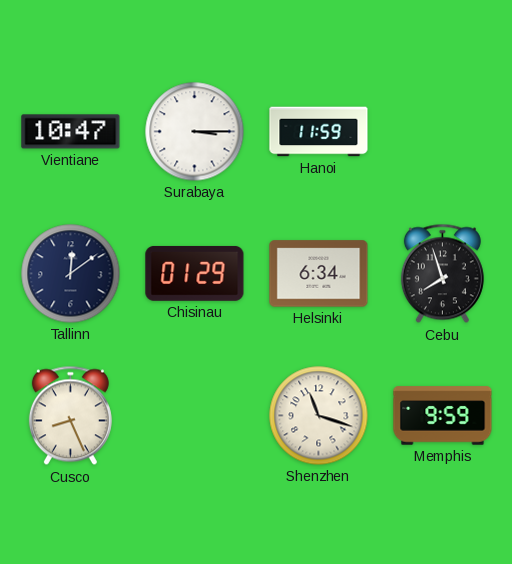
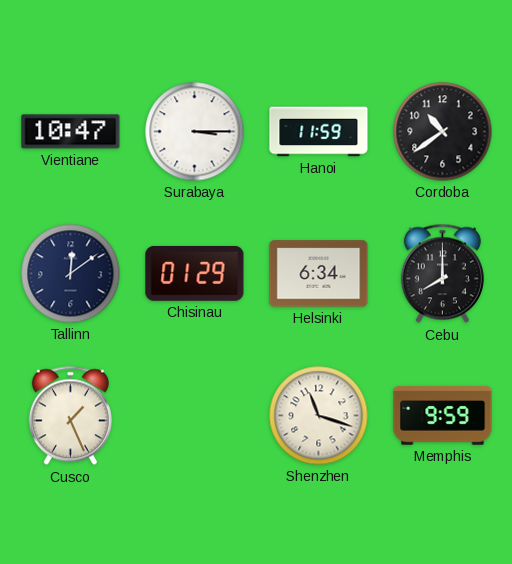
Cordoba: none -> 10:39 (443, 132)
Cebu: 7:57 -> 8:00 (442, 274)
Cusco: 8:26 -> 1:26 (70, 416)
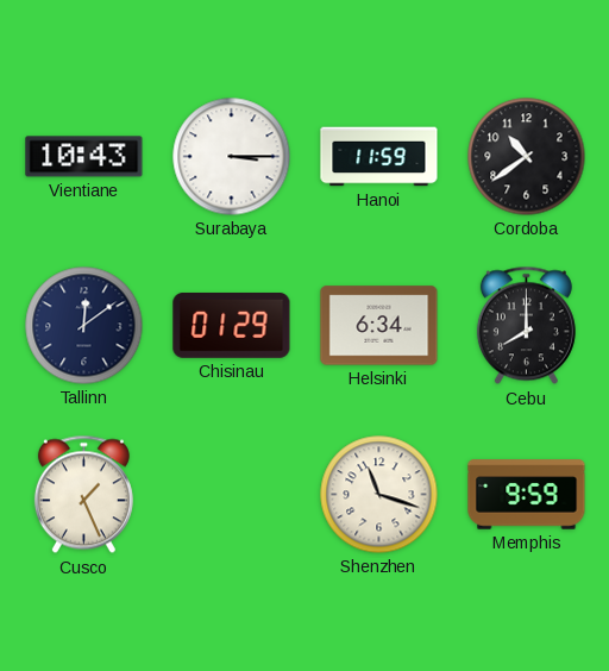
Vientiane: 10:47 -> 10:43 (84, 157)
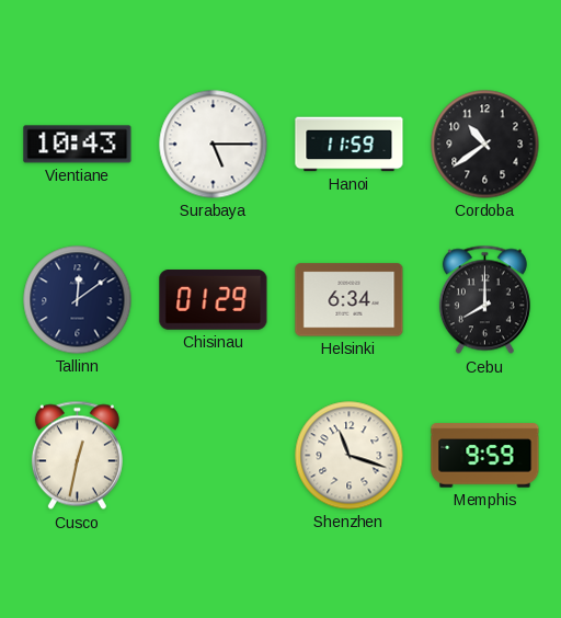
Surabaya: 3:15 -> 5:15 (214, 145)
Cusco: 1:26 -> 12:32 (77, 456)
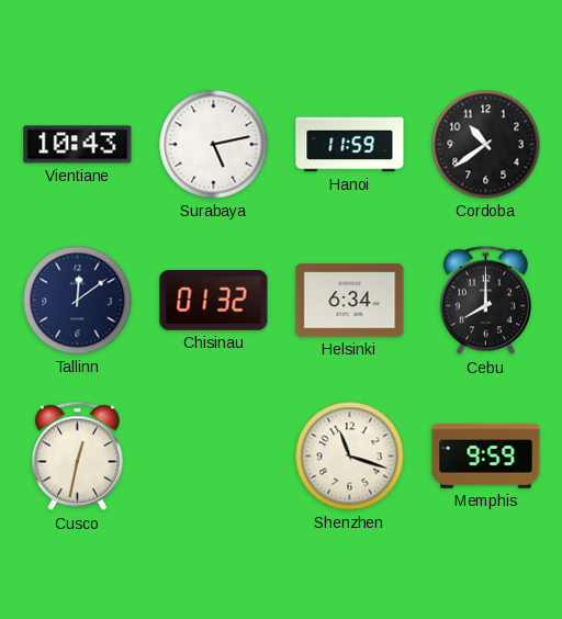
Surabaya: 5:15 -> 5:13 (214, 145)
Chisinau: 01:29 -> 01:32 (214, 300)
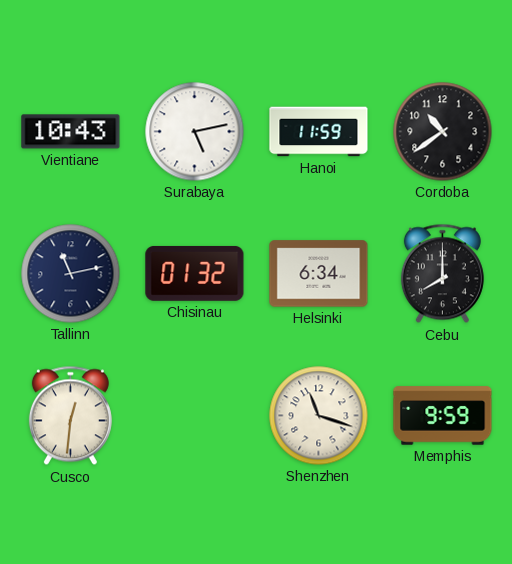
Tallinn: 12:09 -> 11:13 (71, 274)
Cusco: 12:32 -> 12:31 (70, 416)
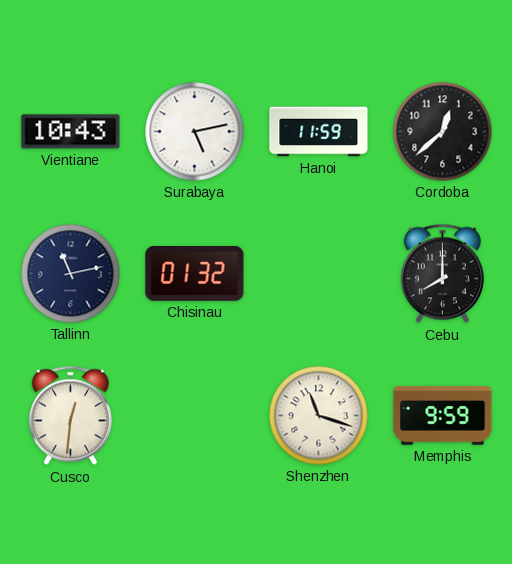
Cordoba: 10:39 -> 12:38 (443, 132)
Helsinki: 6:34 -> none (319, 274)
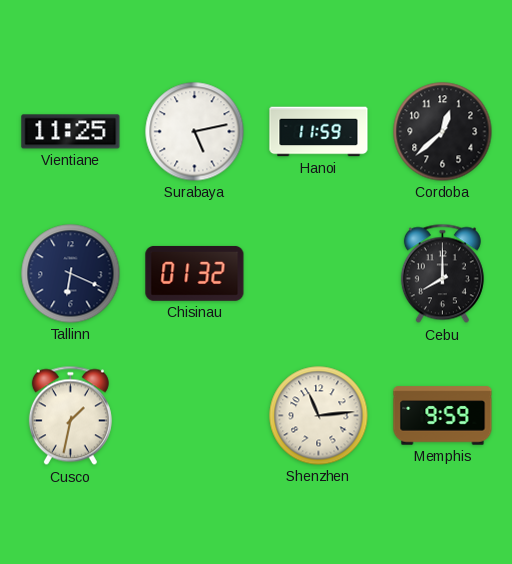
Vientiane: 10:43 -> 11:25 (71, 132)
Tallinn: 11:13 -> 6:19 (71, 274)
Cusco: 12:31 -> 1:32 (70, 416)
Shenzhen: 11:18 -> 11:14 (319, 416)
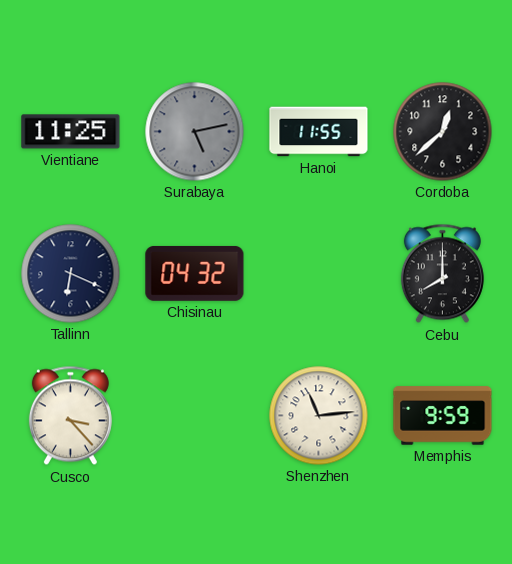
Surabaya dial: white -> grey (195, 132)
Hanoi: 11:59 -> 11:55 (319, 132)
Chisinau: 01:32 -> 04:32 (195, 273)
Cusco: 1:32 -> 3:23 (70, 416)
